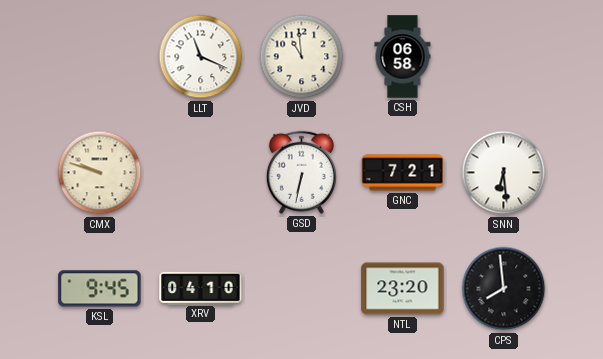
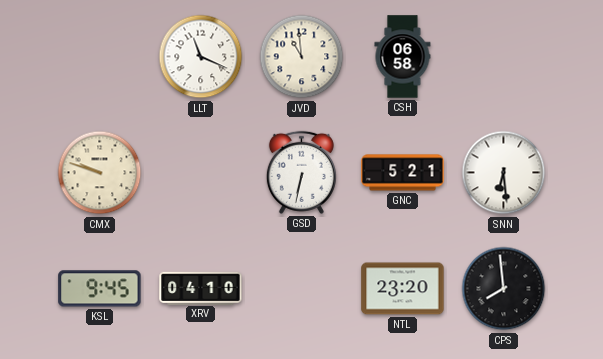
GNC: 7:21 -> 5:21 (403, 173)
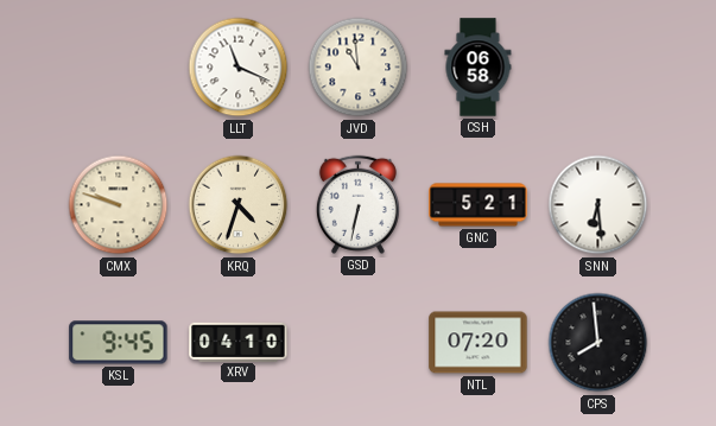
KRQ: none -> 4:33 (239, 205)
NTL: 23:20 -> 07:20 (479, 343)
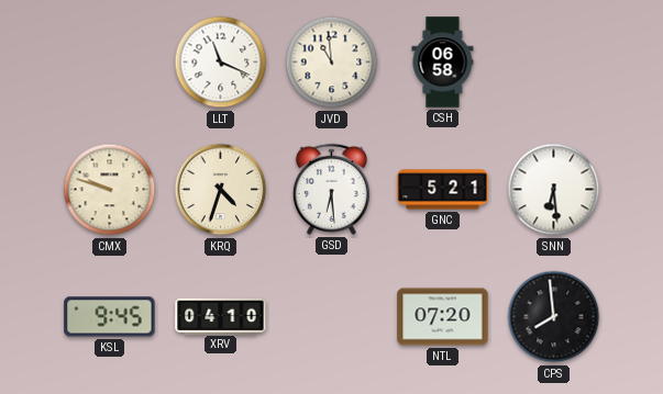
GSD: 6:32 -> 6:29 (331, 189)
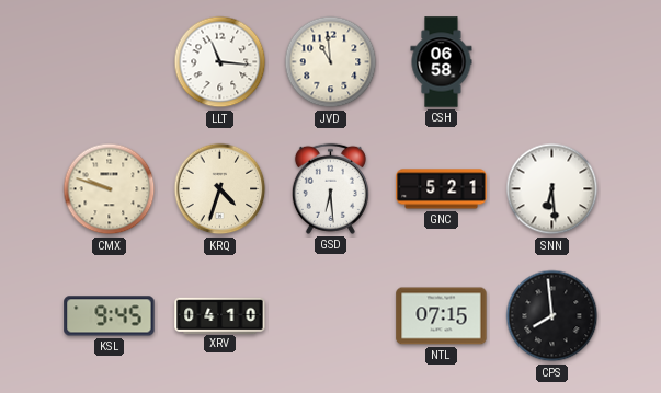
LLT: 11:19 -> 11:16 (220, 62)
NTL: 07:20 -> 07:15 (442, 316)
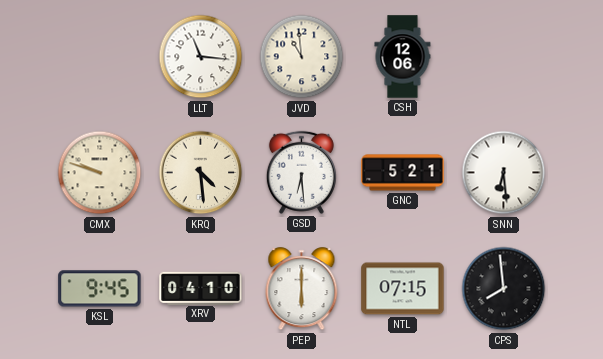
CSH: 06:58 -> 12:06 (403, 57)
KRQ: 4:33 -> 4:29 (201, 173)
PEP: none -> 6:00 (302, 289)
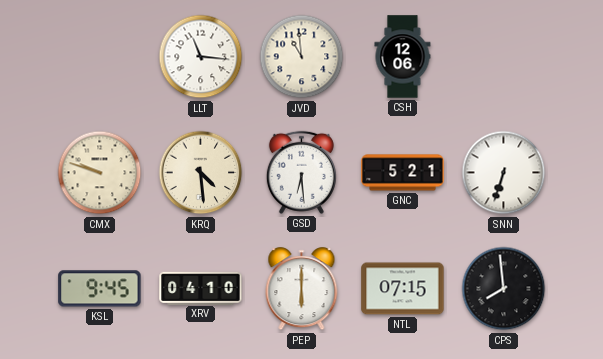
SNN: 6:29 -> 6:33 (504, 173)
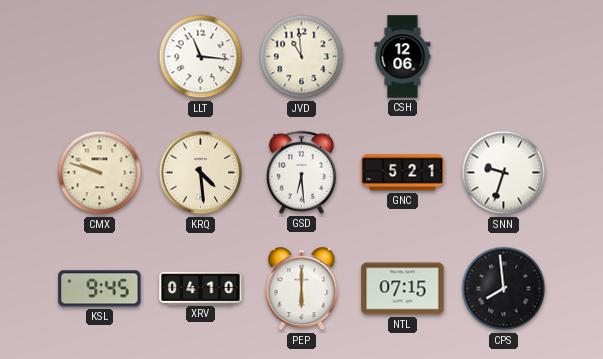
SNN: 6:33 -> 9:33 (504, 173)
